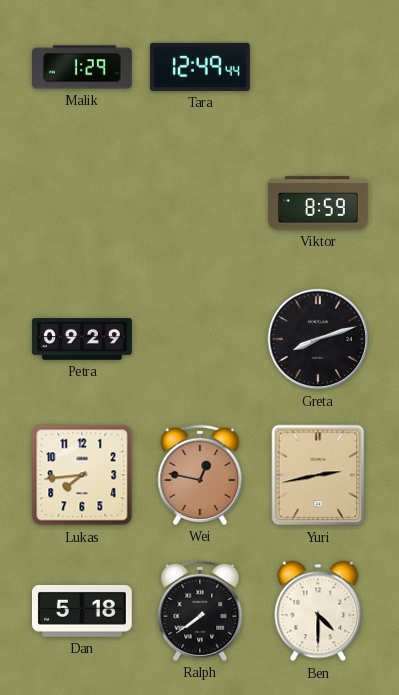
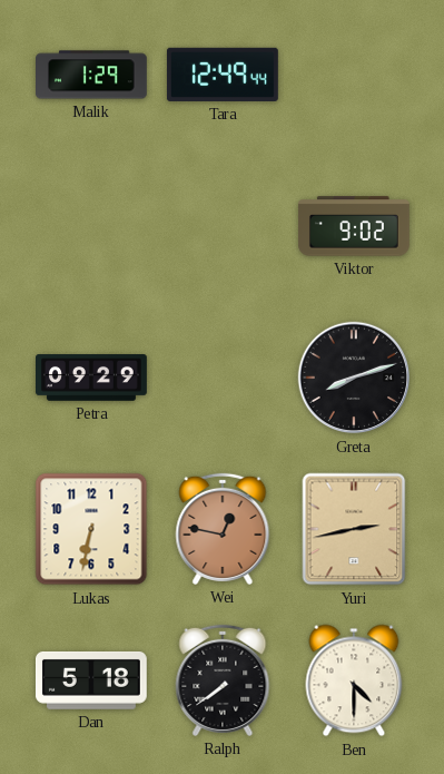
Viktor: 8:59 -> 9:02 (355, 226)
Lukas: 7:44 -> 6:32 (91, 529)
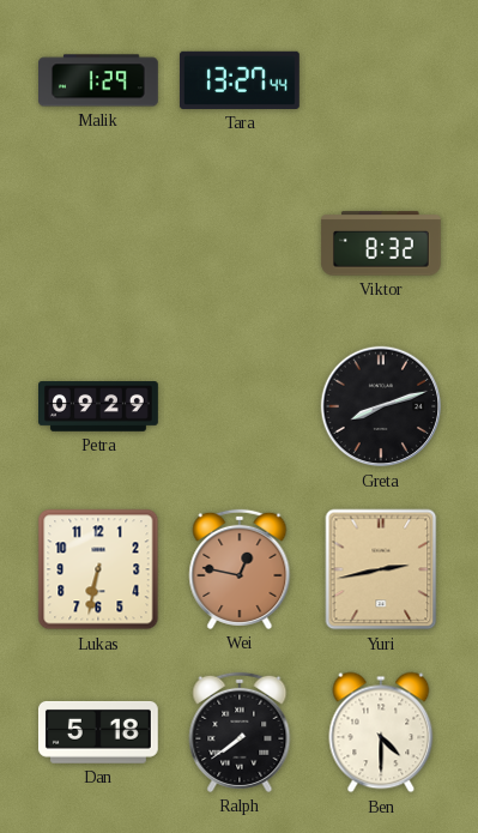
Tara: 12:49 -> 13:27 (240, 80)
Viktor: 9:02 -> 8:32 (382, 243)
